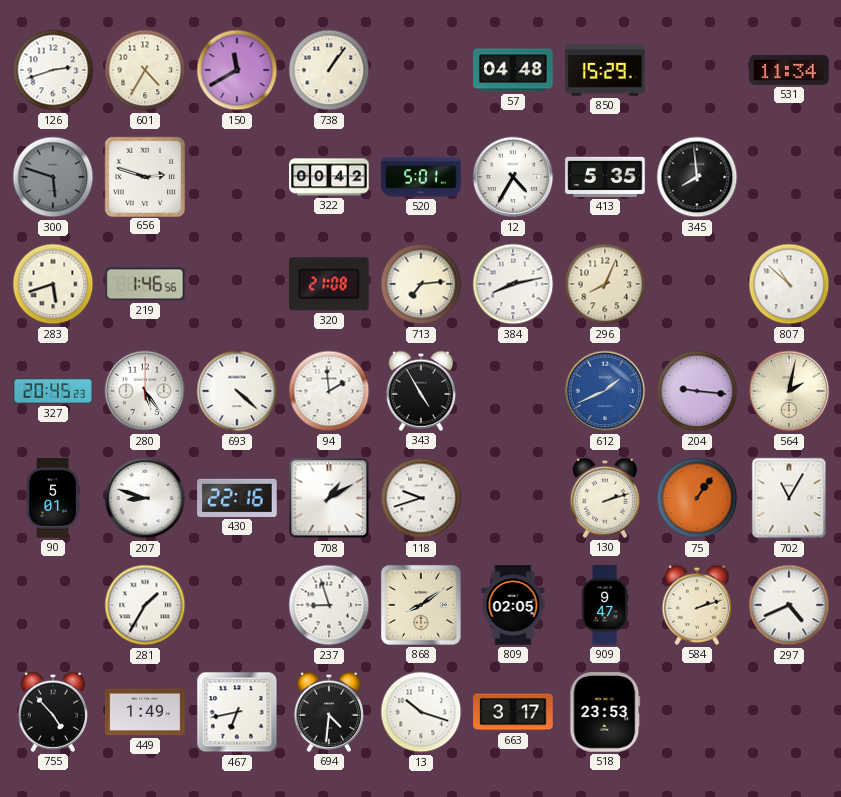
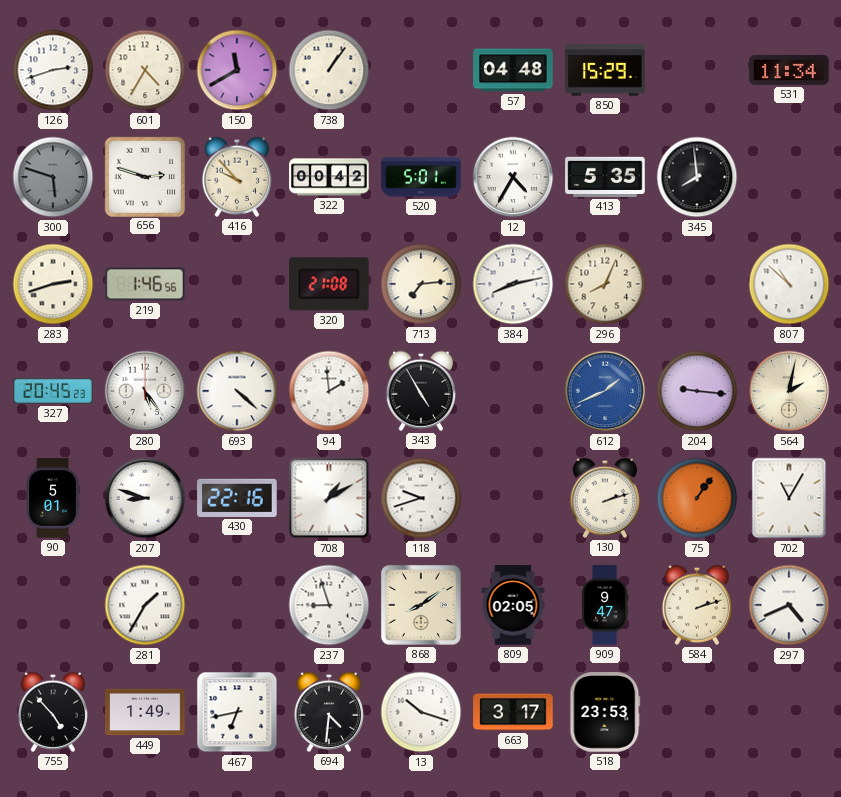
416: none -> 9:53 (236, 177)
283: 5:42 -> 2:42 (53, 284)
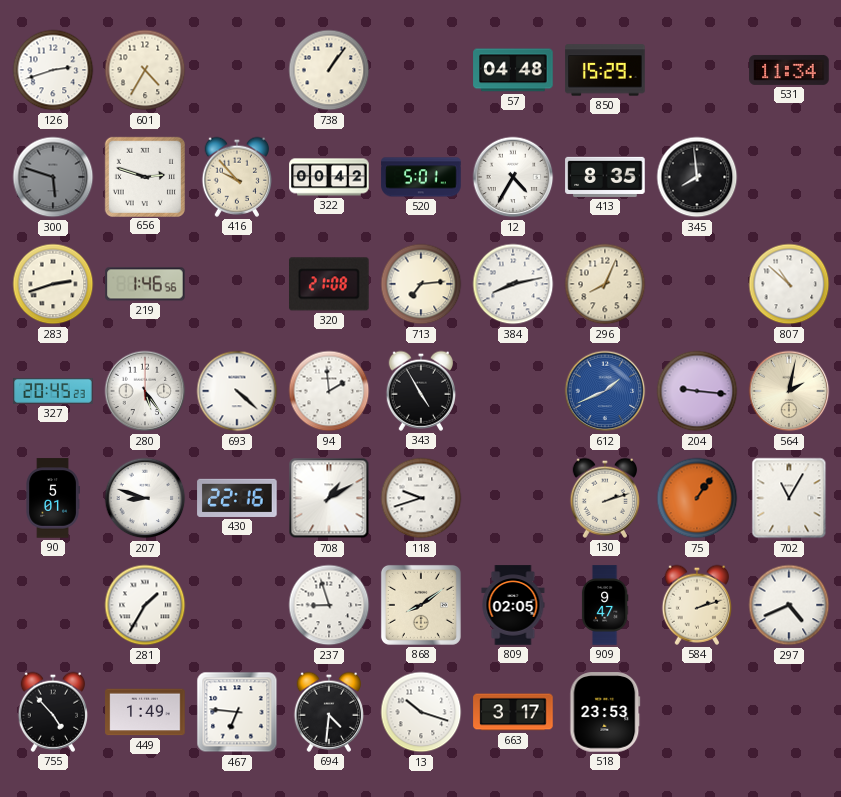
150: 11:40 -> none (237, 70)
413: 5:35 -> 8:35 (605, 177)
467: 6:43 -> 6:46 (237, 712)
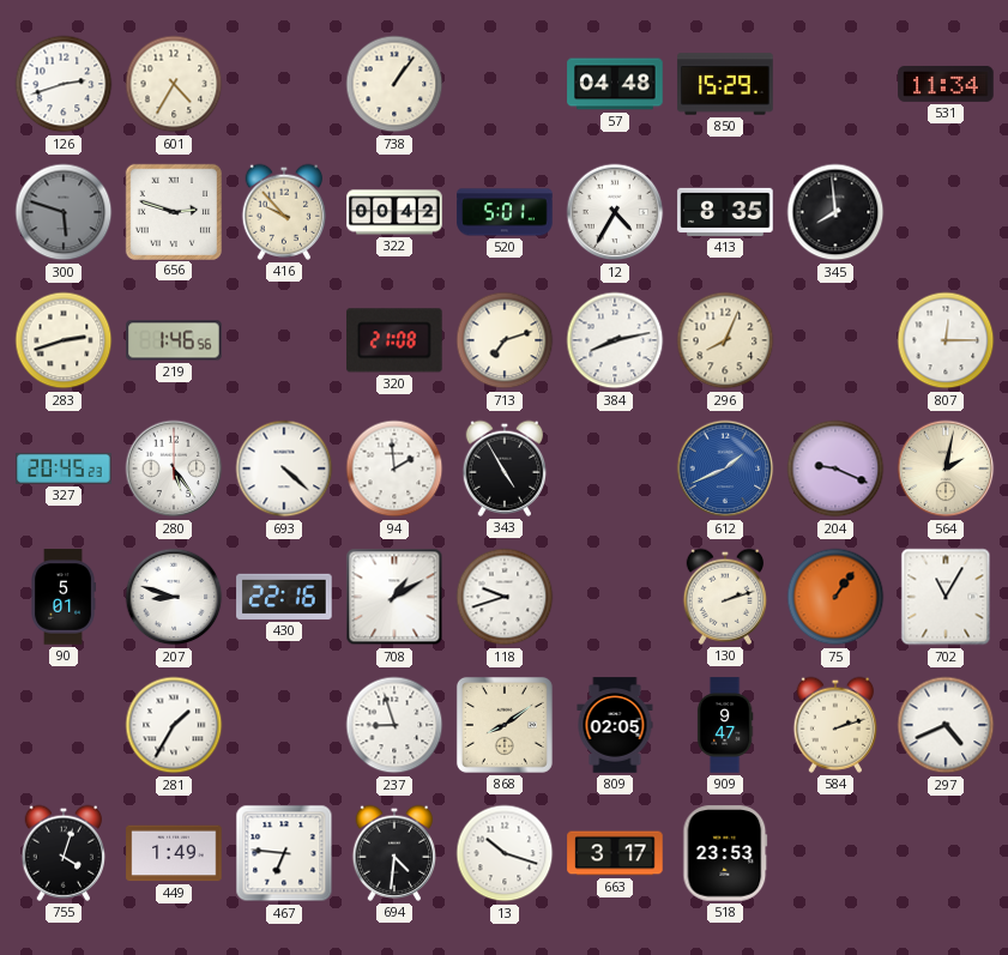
713: 7:14 -> 7:12 (505, 340)
807: 10:52 -> 12:15 (946, 340)
204: 9:16 -> 9:19 (835, 469)
755: 4:53 -> 4:03 (62, 853)
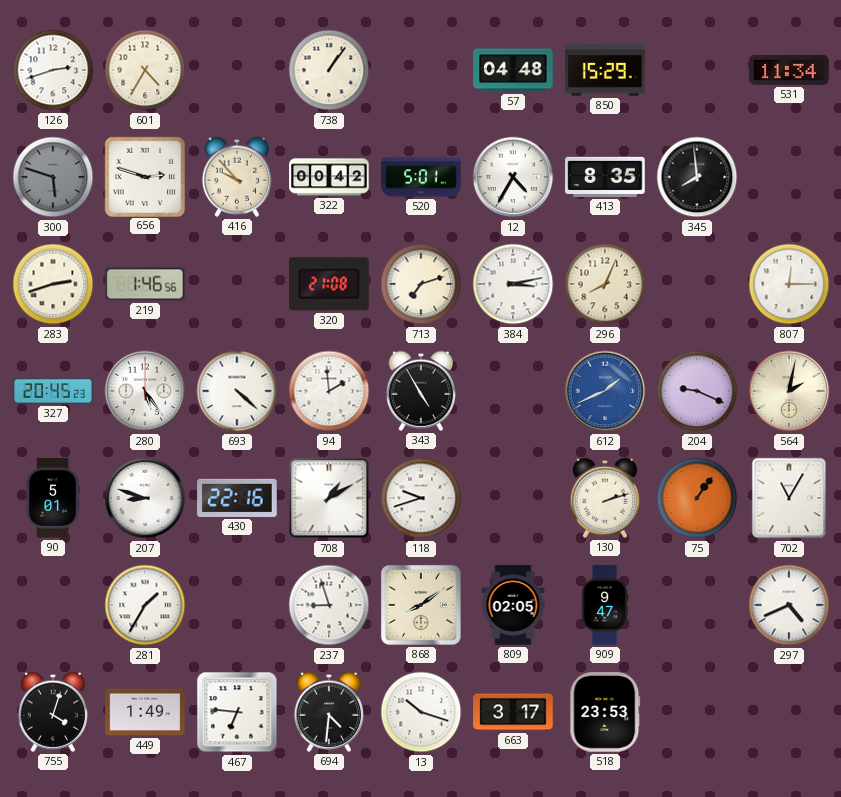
384: 8:13 -> 3:13 (513, 284)
584: 2:12 -> none (834, 725)
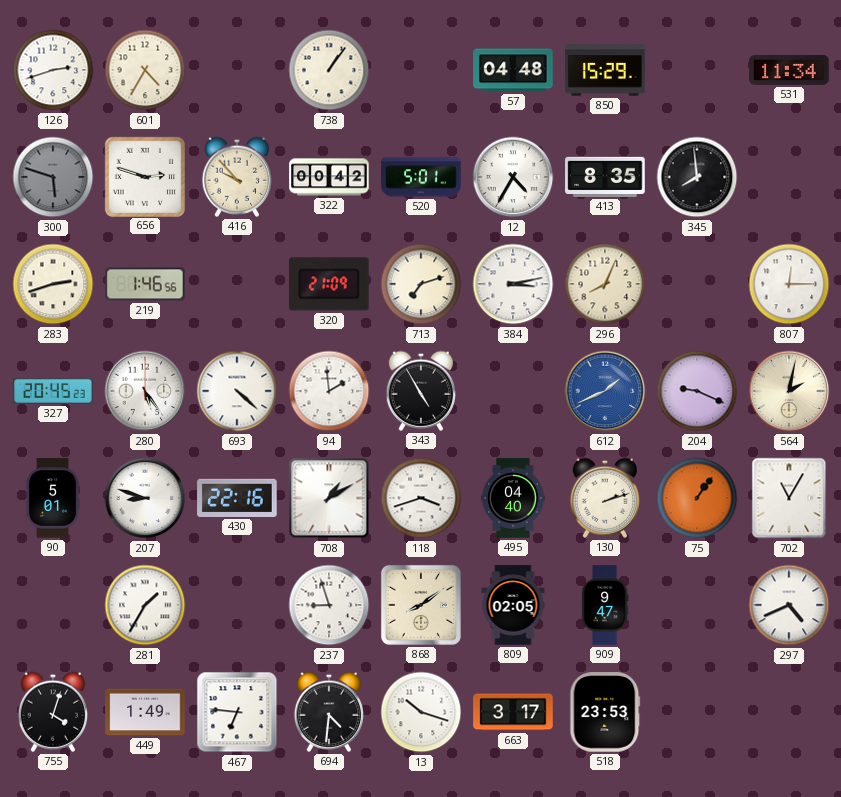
320: 21:08 -> 21:09 (330, 284)
118: 9:42 -> 3:42 (421, 498)
495: none -> 04:40 (513, 498)
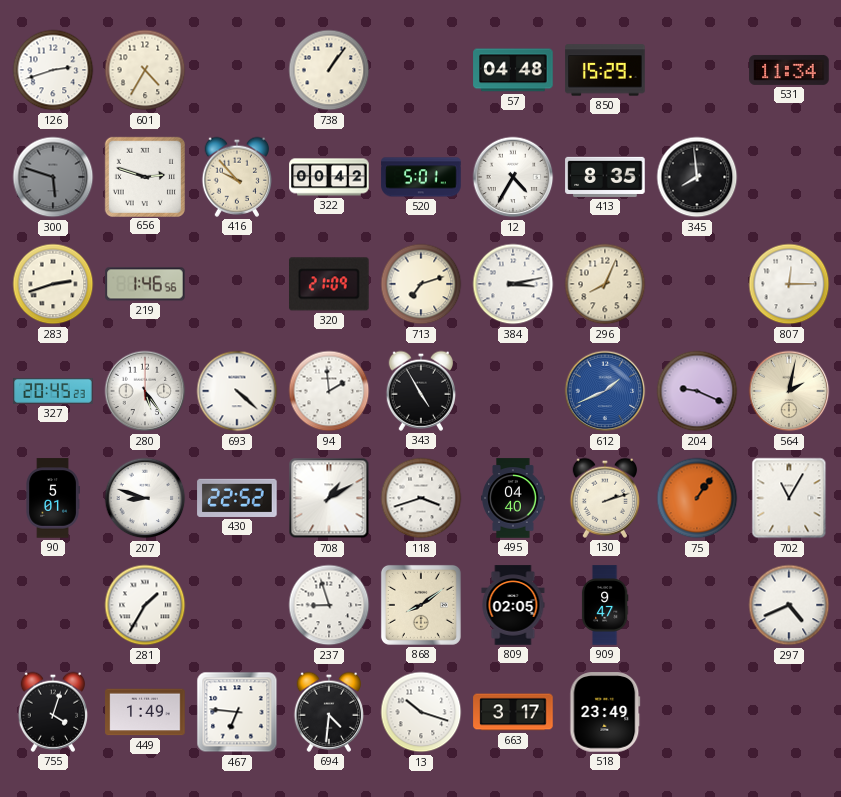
430: 22:16 -> 22:52 (237, 498)
518: 23:53 -> 23:49 (605, 712)
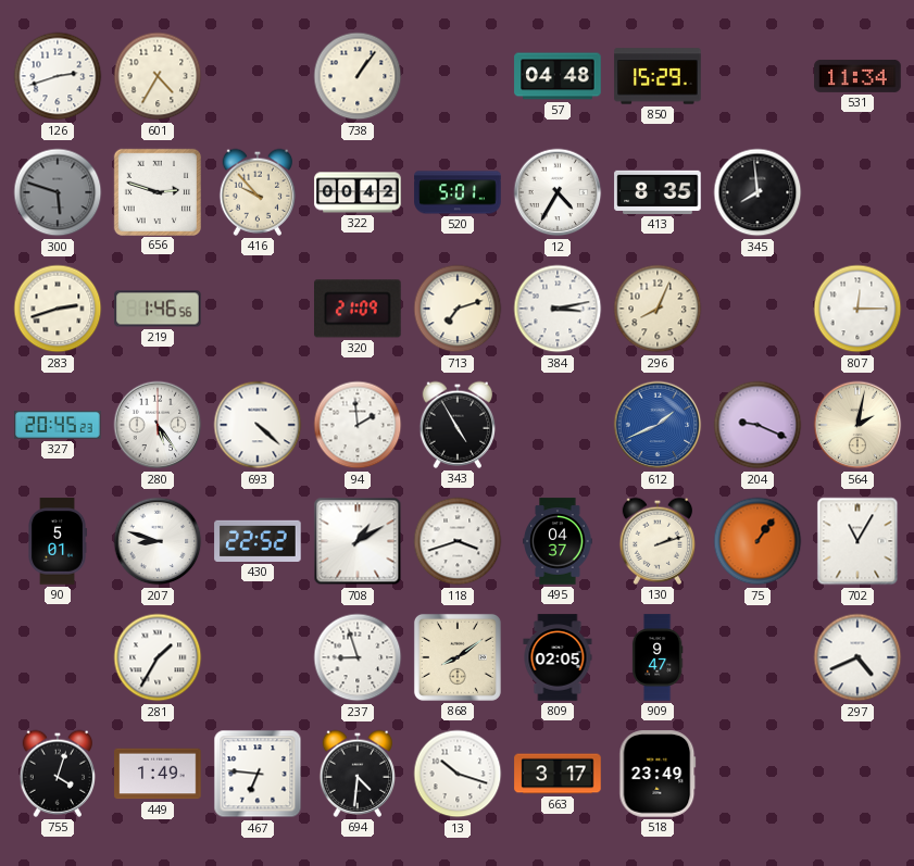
495: 04:40 -> 04:37 (558, 541)
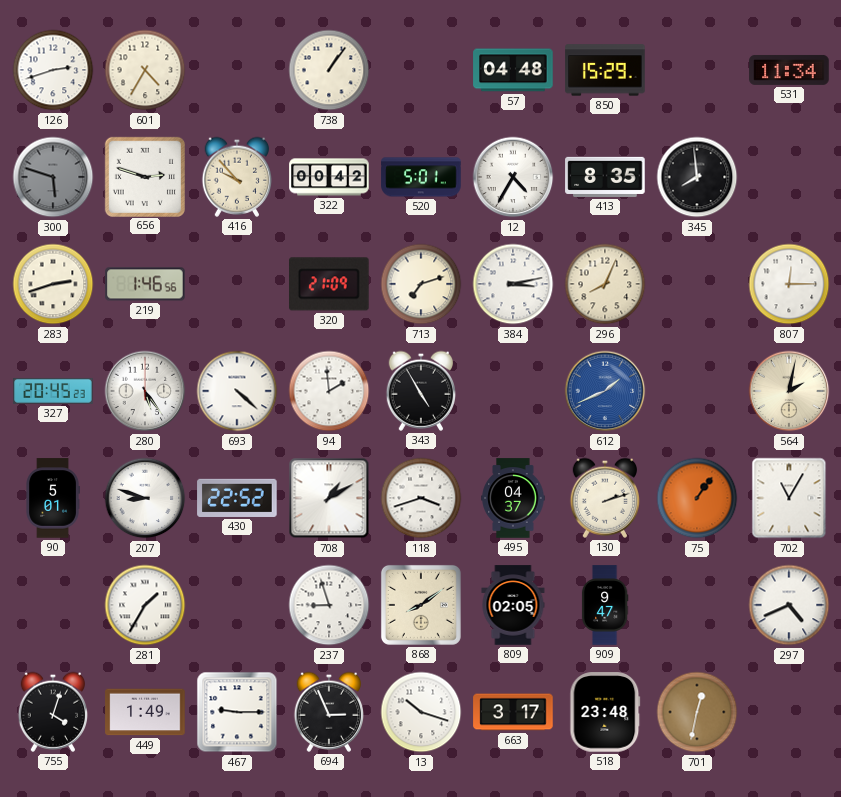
204: 9:19 -> none (758, 425)
467: 6:46 -> 9:15 (237, 712)
694: 4:31 -> 2:56 (328, 712)
518: 23:49 -> 23:48 (605, 712)
701: none -> 12:32 (697, 712)
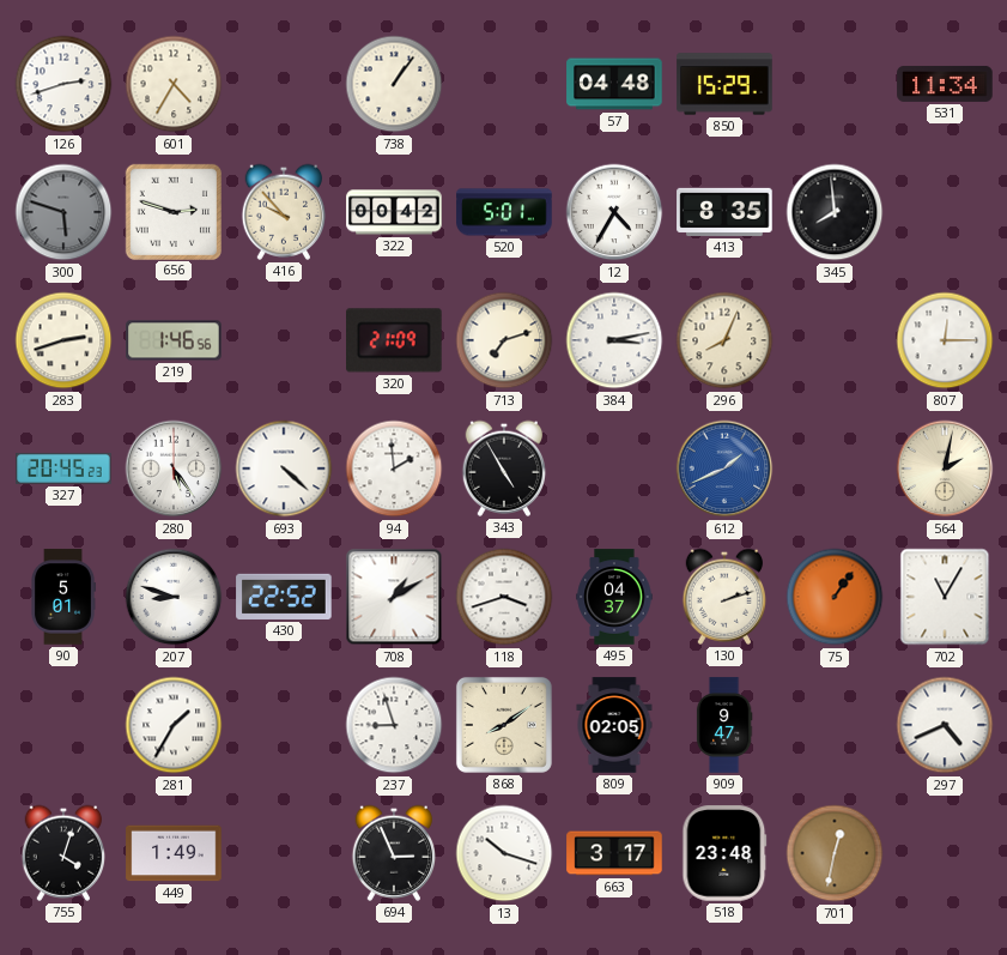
467: 9:15 -> none (237, 712)
